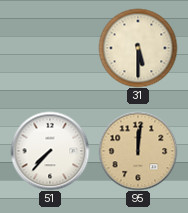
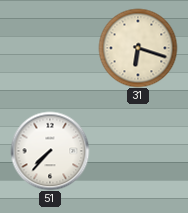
31: 5:30 -> 6:18 (138, 48)
95: 12:01 -> none (138, 151)
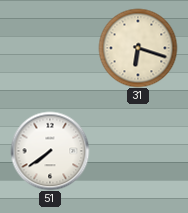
51: 7:37 -> 7:39 (50, 151)
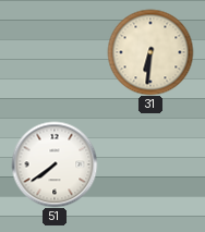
31: 6:18 -> 6:31 (150, 52)
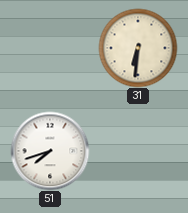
51: 7:39 -> 7:42 (50, 151)
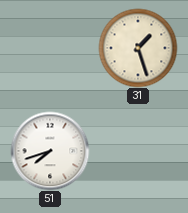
31: 6:31 -> 1:27 (138, 48)
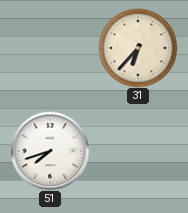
31: 1:27 -> 6:37 (138, 48)
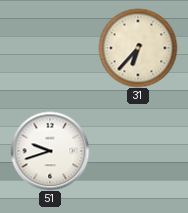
51: 7:42 -> 9:42 (50, 151)
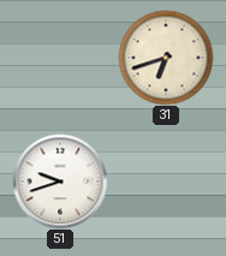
31: 6:37 -> 6:42 (166, 58)
